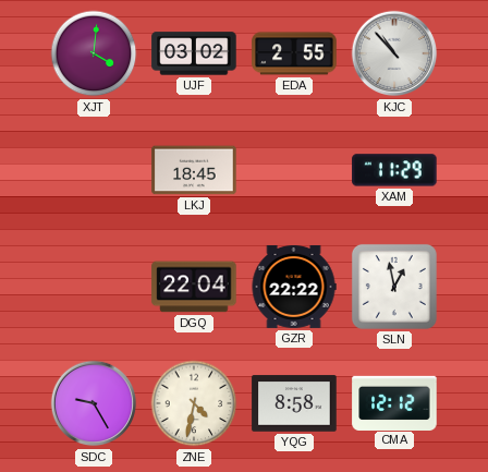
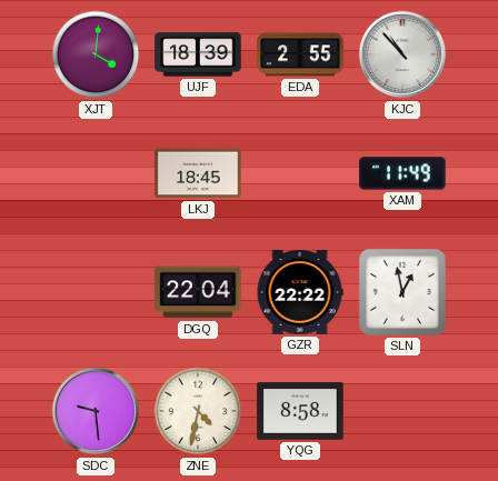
UJF: 03:02 -> 18:39 (198, 54)
XAM: 11:29 -> 11:49 (402, 173)
SDC: 9:25 -> 9:29 (96, 411)
CMA: 12:12 -> none (394, 402)
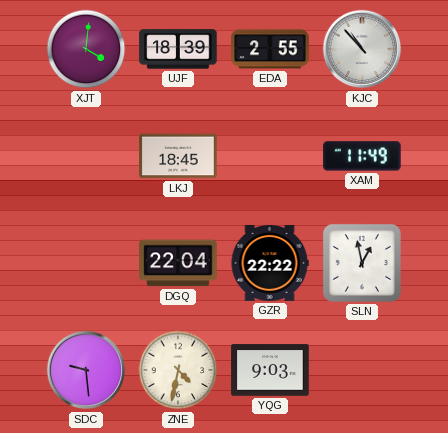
YQG: 8:58 -> 9:03 (270, 370)
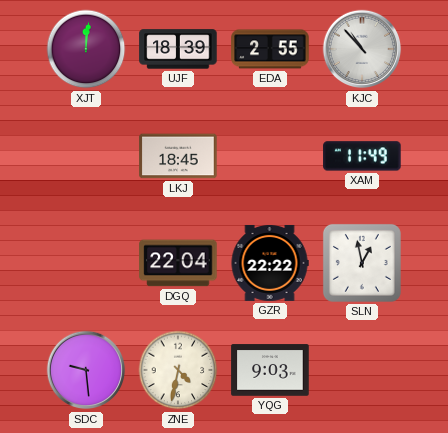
XJT: 4:01 -> 12:01 (86, 49)
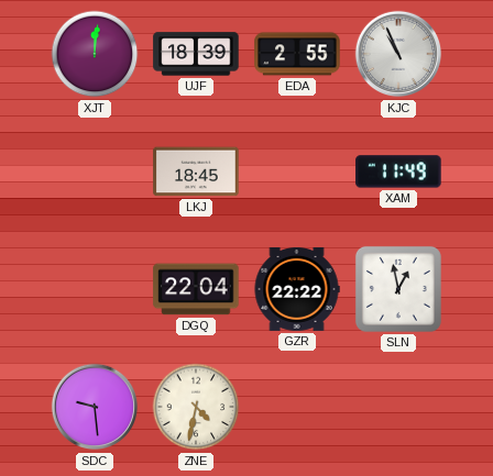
KJC: 10:53 -> 10:56 (398, 54)
YQG: 9:03 -> none (270, 370)
